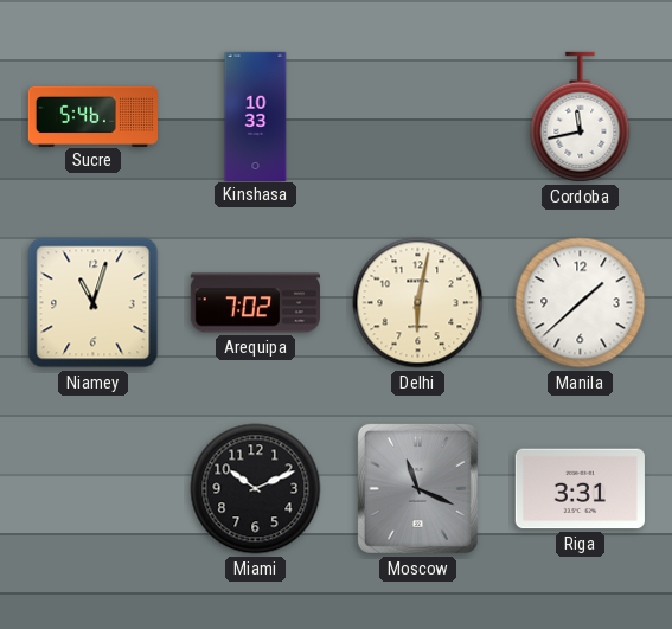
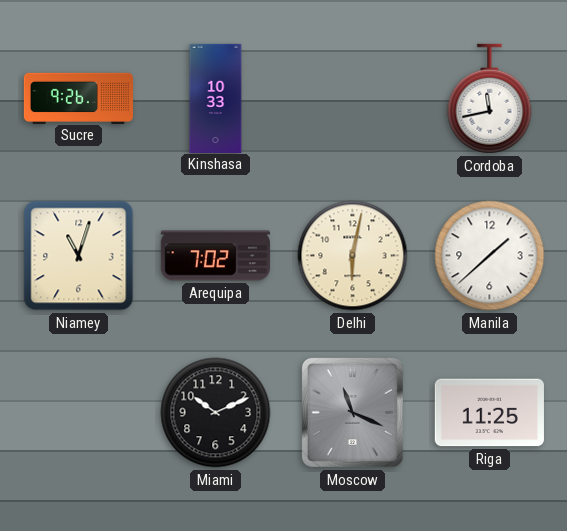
Sucre: 5:46 -> 9:26 (78, 98)
Riga: 3:31 -> 11:25 (489, 413)
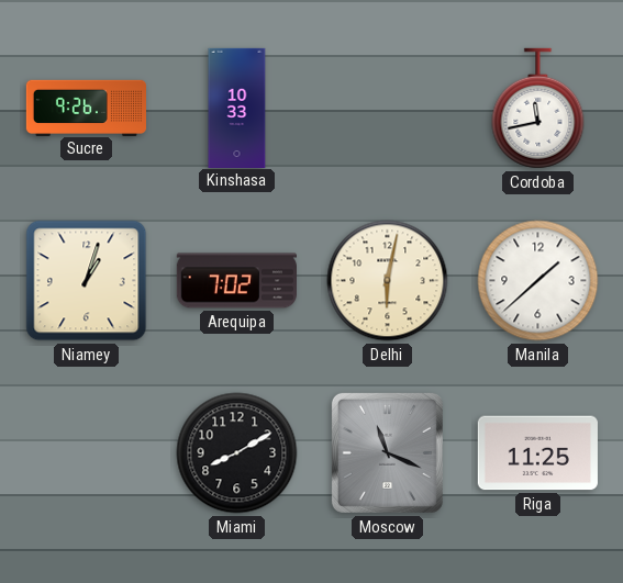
Niamey: 11:03 -> 1:03 (87, 281)
Miami: 10:11 -> 8:10 (237, 453)
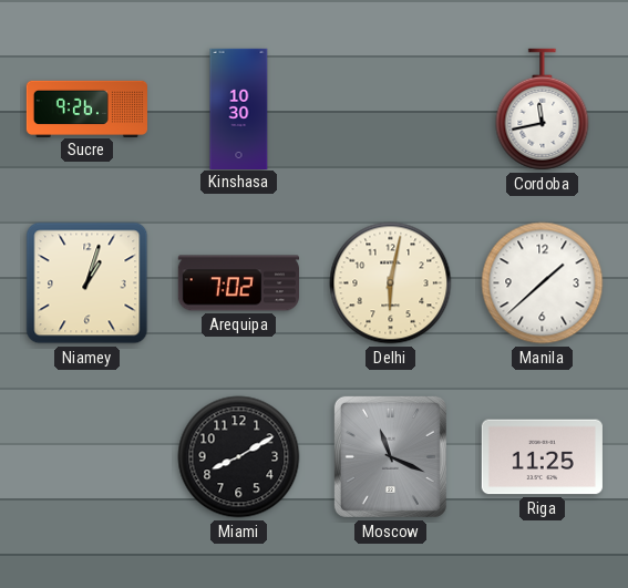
Kinshasa: 10:33 -> 10:30 (239, 109)
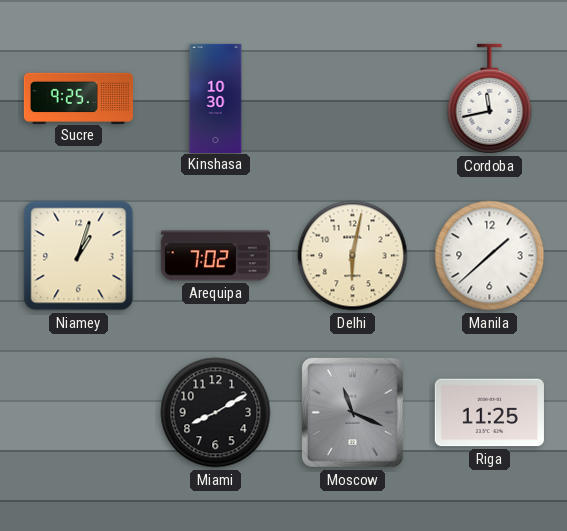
Sucre: 9:26 -> 9:25 (78, 98)
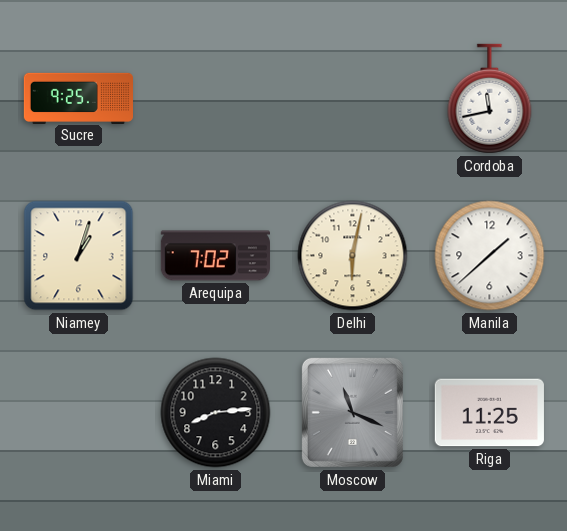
Kinshasa: 10:30 -> none (216, 98)
Miami: 8:10 -> 8:14 (216, 413)
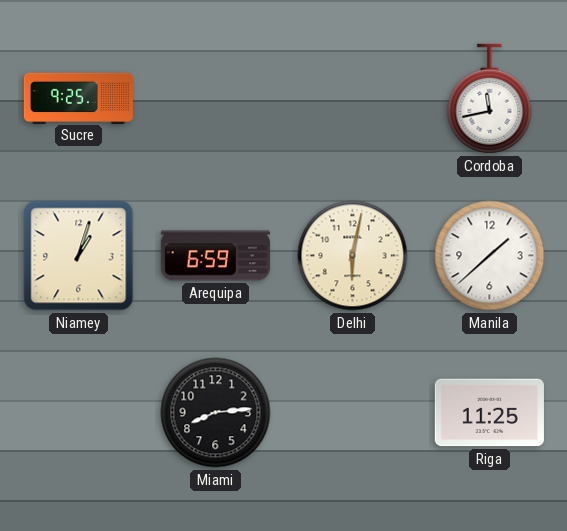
Arequipa: 7:02 -> 6:59 (215, 256)
Moscow: 11:19 -> none (352, 412)
